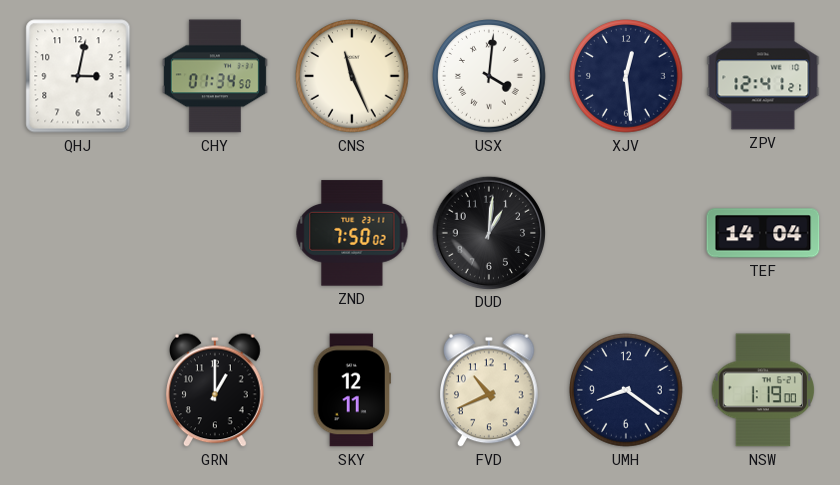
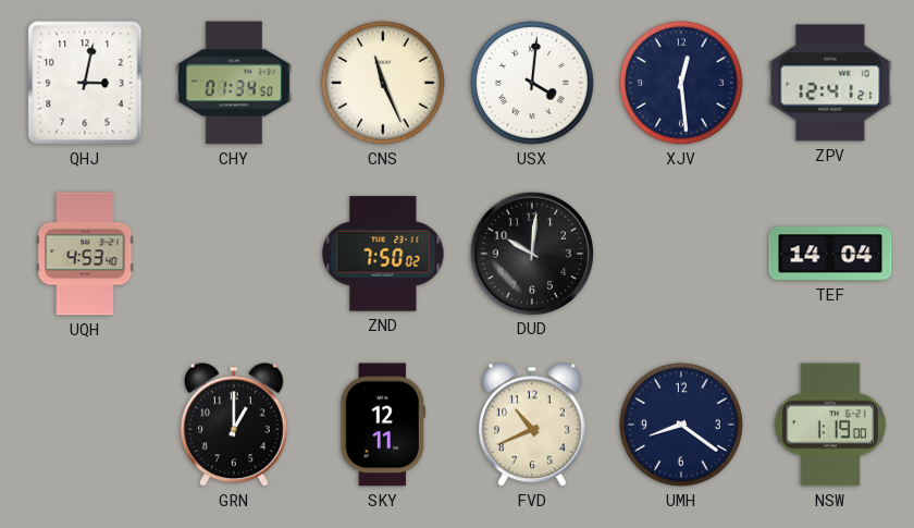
UQH: none -> 4:53 (85, 254)
DUD: 1:01 -> 10:01 (531, 253)
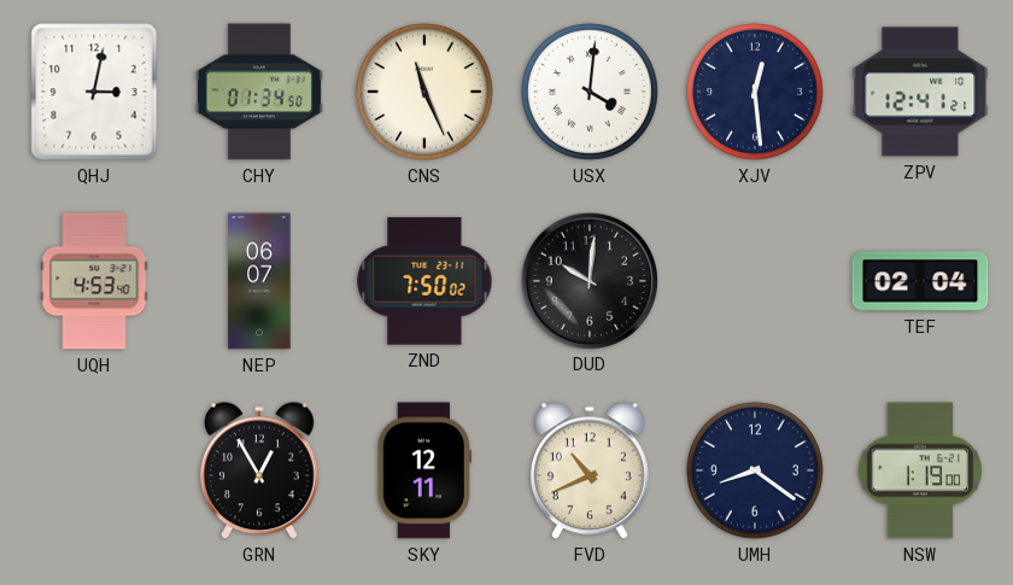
NEP: none -> 06:07 (259, 281)
TEF: 14:04 -> 02:04 (920, 281)
GRN: 1:00 -> 12:55 (260, 470)
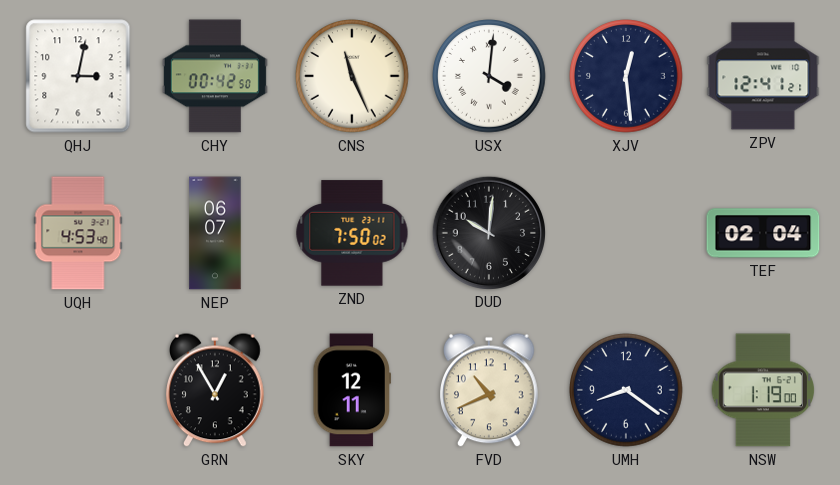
CHY: 01:34 -> 00:42 (215, 76)
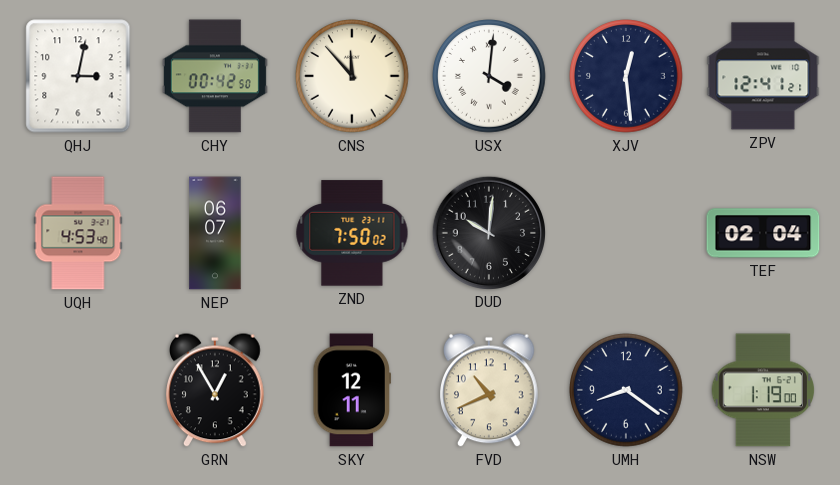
CNS: 11:26 -> 11:53 (352, 76)
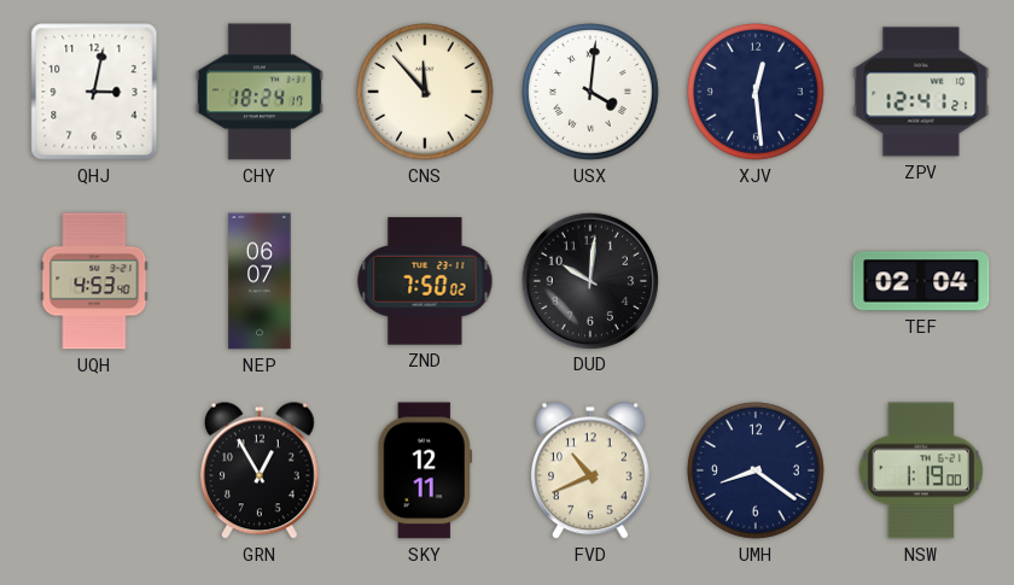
CHY: 00:42 -> 18:24 (260, 92)
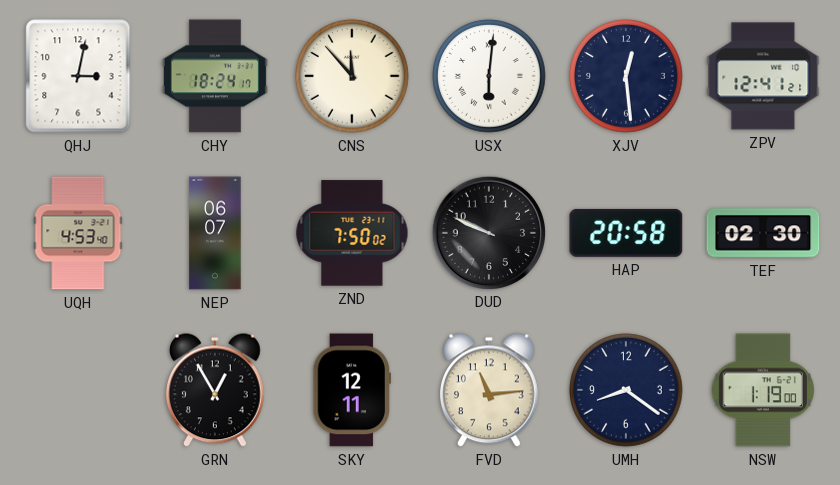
USX: 4:01 -> 6:01 (489, 76)
DUD: 10:01 -> 9:49 (488, 232)
HAP: none -> 20:58 (626, 233)
TEF: 02:04 -> 02:30 (763, 233)
FVD: 10:41 -> 11:14 (490, 390)
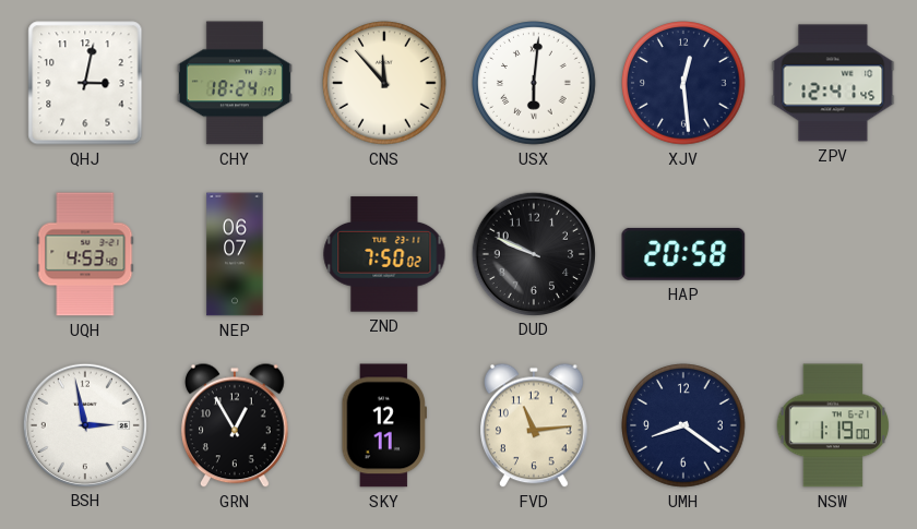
ZPV: 12:41:21 -> 12:41:45 (833, 83)
TEF: 02:30 -> none (763, 233)
BSH: none -> 2:58 (84, 424)
